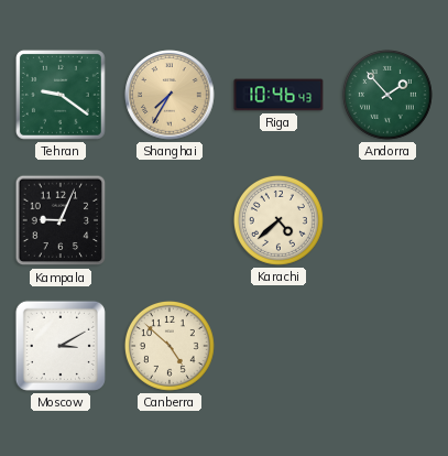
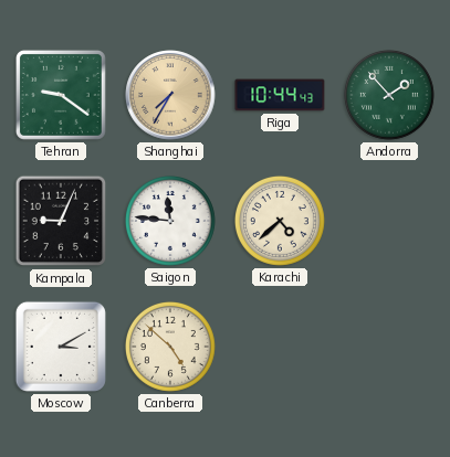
Riga: 10:46 -> 10:44 (280, 95)
Saigon: none -> 11:46 (170, 221)
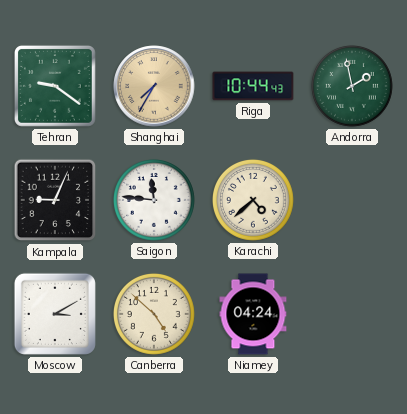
Andorra: 1:53 -> 1:58 (352, 86)
Niamey: none -> 04:24 (253, 314)
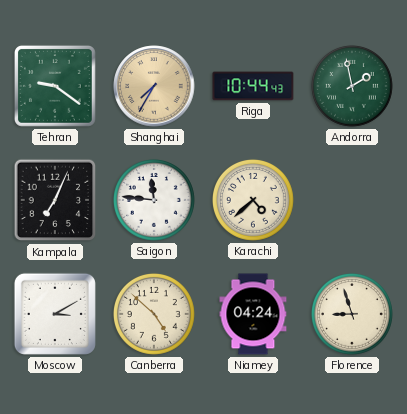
Kampala: 9:04 -> 7:04 (55, 200)
Florence: none -> 8:57 (352, 314)
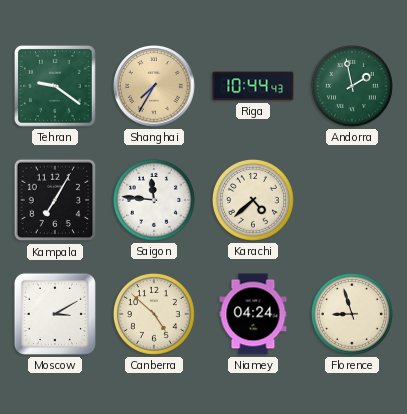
Kampala: 7:04 -> 7:05 (55, 200)
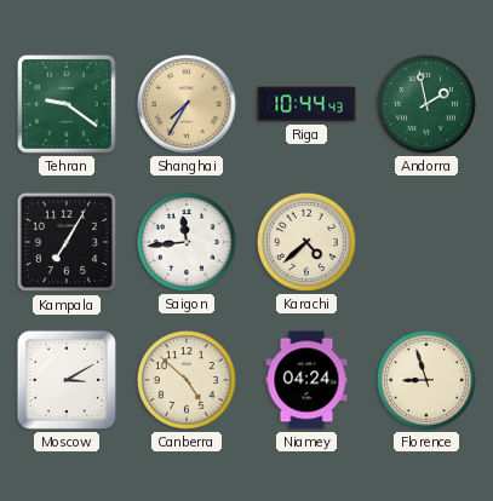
Saigon: 11:46 -> 11:44 (187, 242)
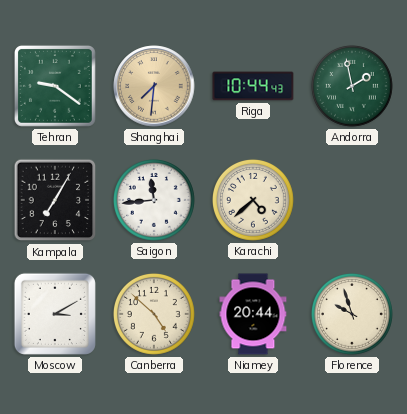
Shanghai: 7:35 -> 7:31 (154, 86)
Niamey: 04:24 -> 20:44 (253, 314)
Florence: 8:57 -> 9:57 (352, 314)
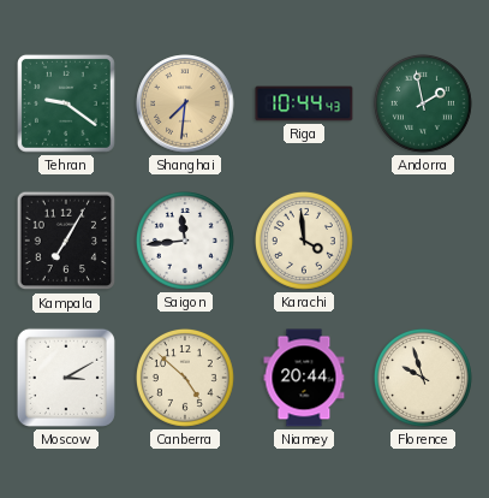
Karachi: 4:38 -> 3:59 (304, 241)
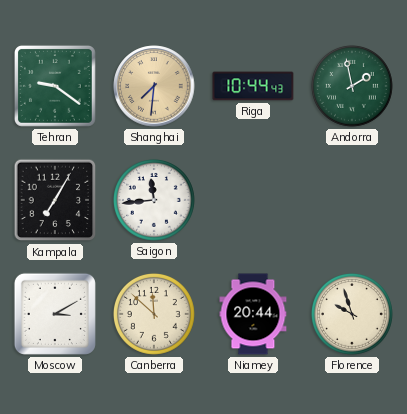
Karachi: 3:59 -> none (304, 241)
Canberra: 4:52 -> 11:52 (154, 314)
